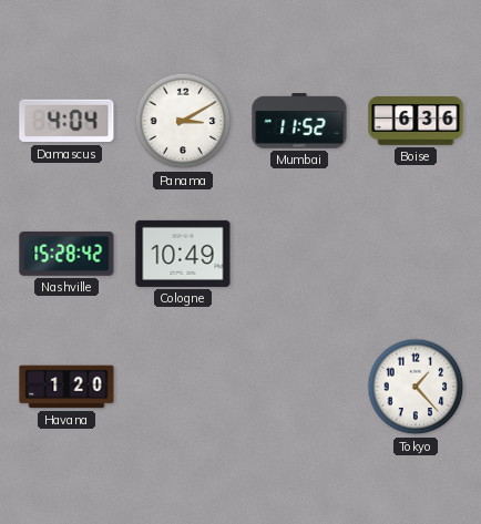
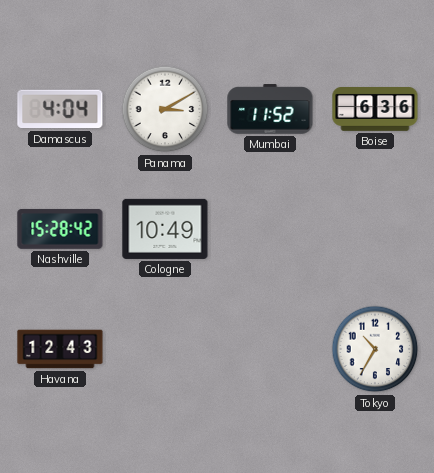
Havana: 1:20 -> 12:43 (60, 349)
Tokyo: 1:23 -> 10:35 (375, 349)
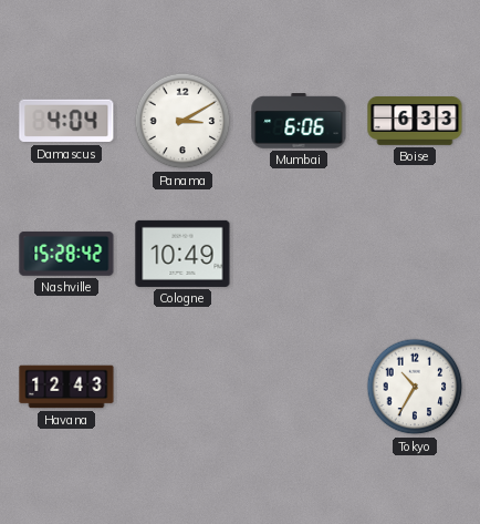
Mumbai: 11:52 -> 6:06 (299, 121)
Boise: 6:36 -> 6:33 (415, 122)
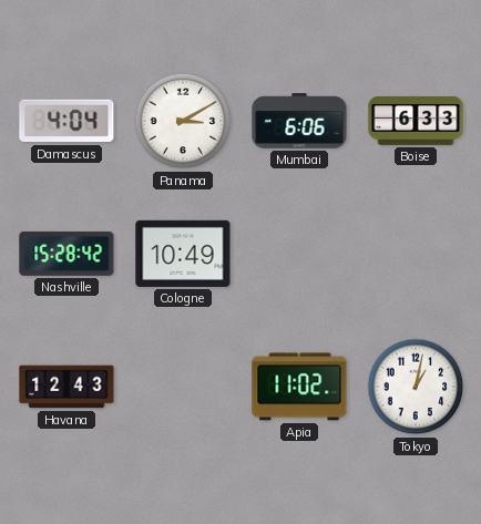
Apia: none -> 11:02 (299, 387)
Tokyo: 10:35 -> 1:02 (416, 387)
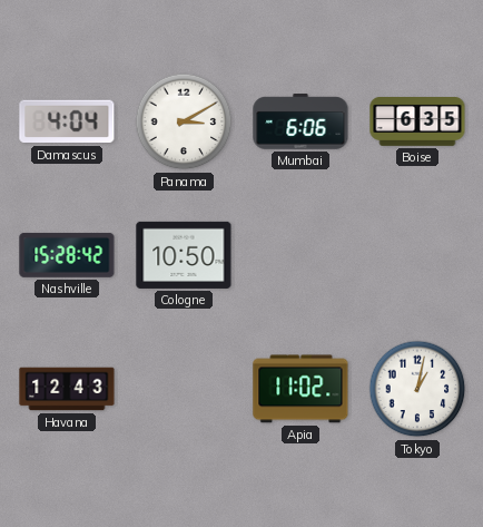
Boise: 6:33 -> 6:35 (417, 123)
Cologne: 10:49 -> 10:50 (184, 255)
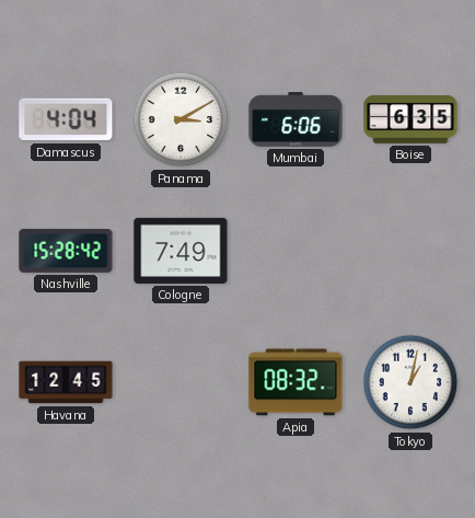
Cologne: 10:50 -> 7:49 (181, 251)
Havana: 12:43 -> 12:45 (66, 382)
Apia: 11:02 -> 08:32 (296, 382)
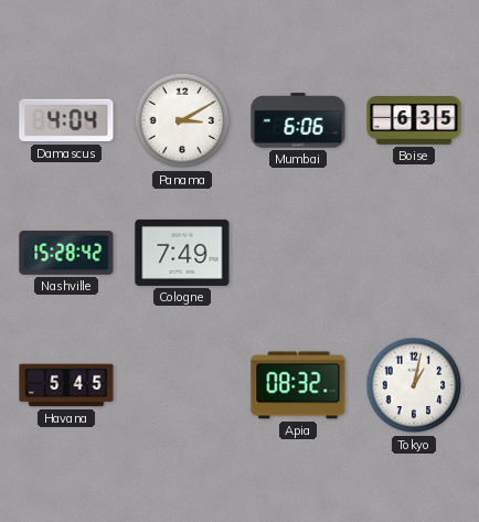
Havana: 12:45 -> 5:45 (66, 385)
